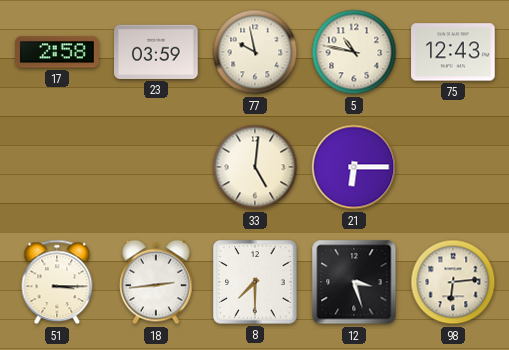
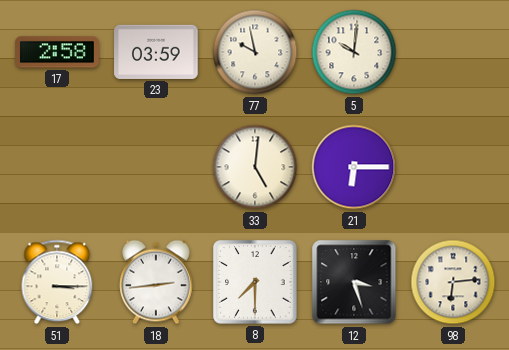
5: 10:47 -> 10:01 (354, 52)
75: 12:43 -> none (453, 52)
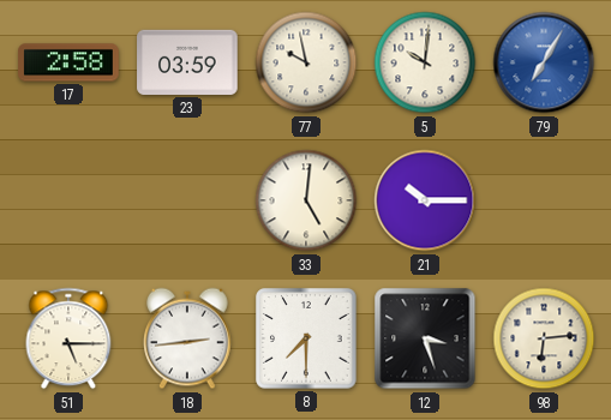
79: none -> 7:05 (544, 62)
21: 6:15 -> 10:15 (425, 200)
51: 3:15 -> 5:15 (68, 338)
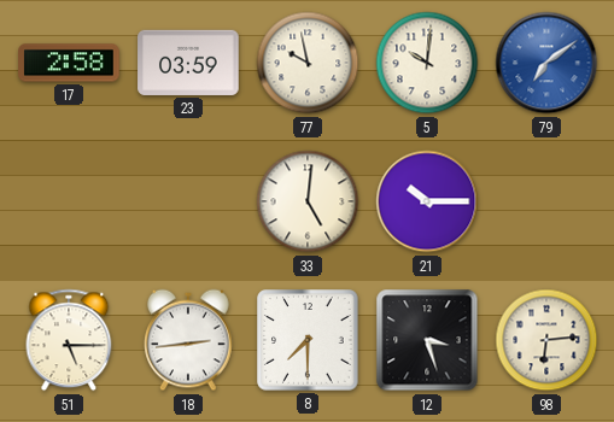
79: 7:05 -> 7:09 (546, 63)
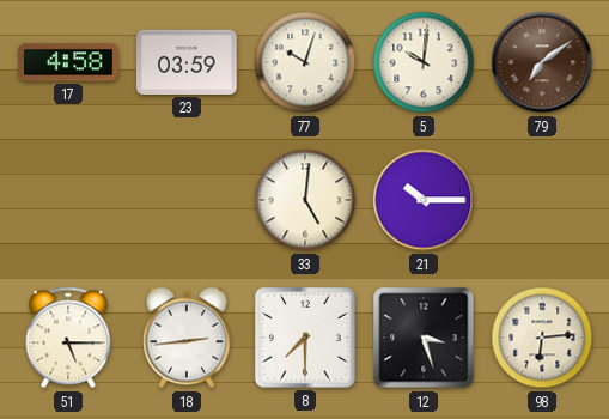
17: 2:58 -> 4:58 (68, 62)
77: 9:58 -> 10:03 (305, 62)
79 dial: blue -> brown (542, 62)
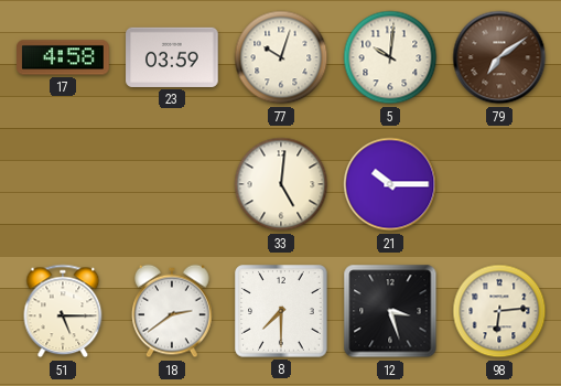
18: 2:44 -> 2:39 (172, 311)
